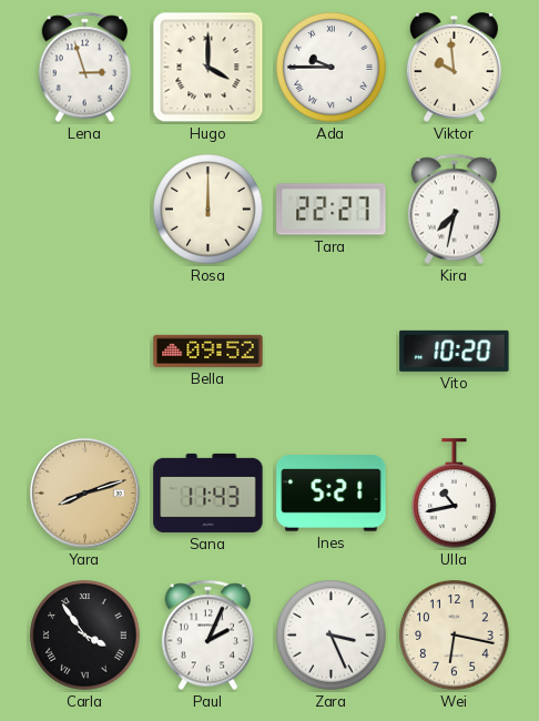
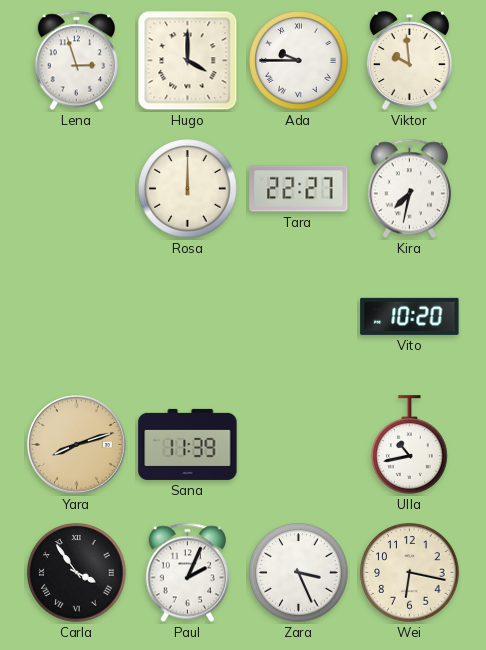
Bella: 09:52 -> none (209, 351)
Sana: 11:43 -> 11:39 (188, 444)
Ines: 5:21 -> none (332, 494)
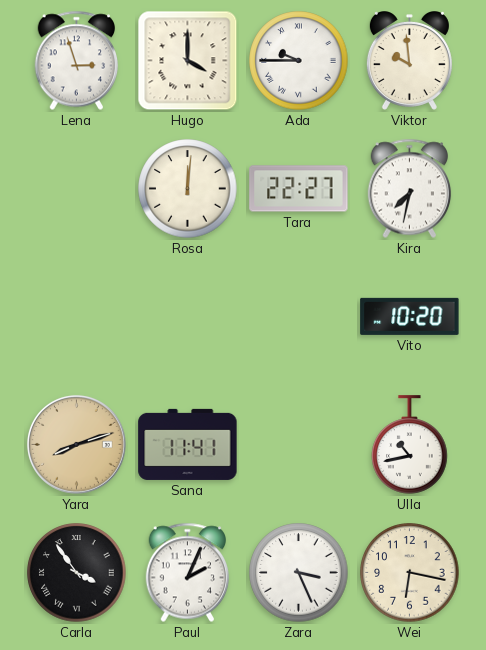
Rosa: 12:00 -> 12:01 (188, 189)
Sana: 11:39 -> 11:41 (188, 444)
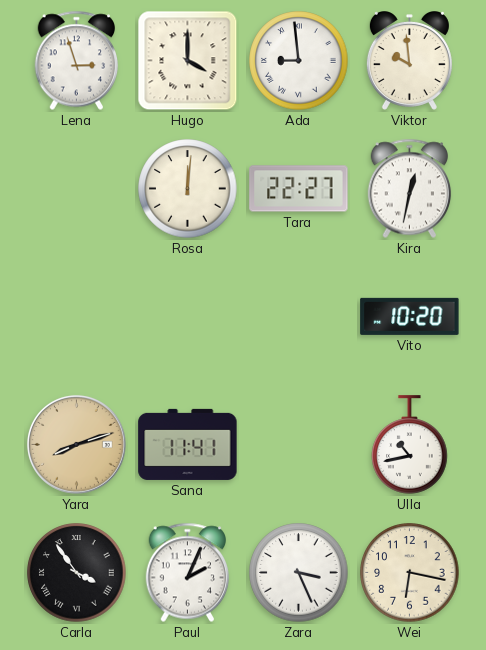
Ada: 9:45 -> 8:59 (299, 61)
Kira: 7:32 -> 12:32 (410, 189)
